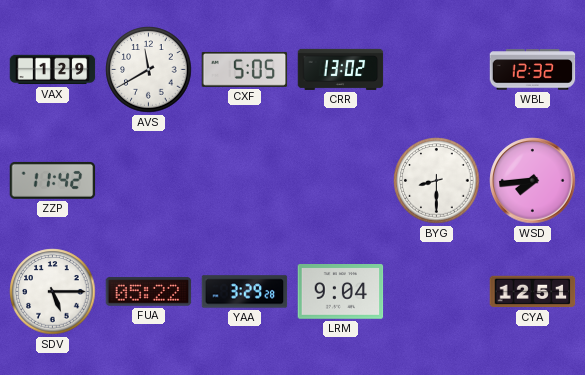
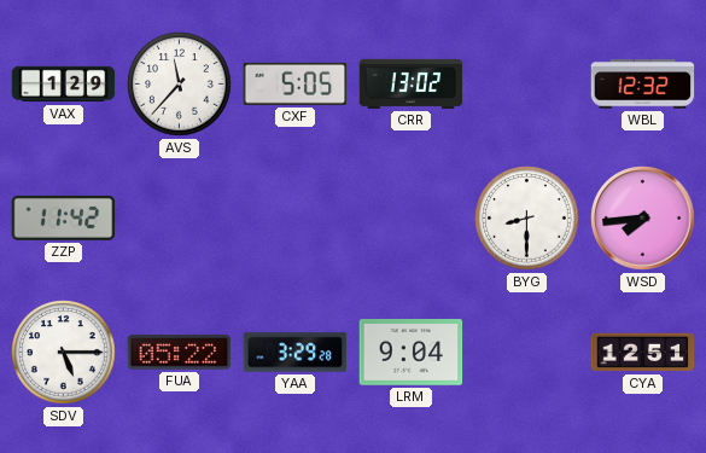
AVS: 11:40 -> 11:37 (180, 85)
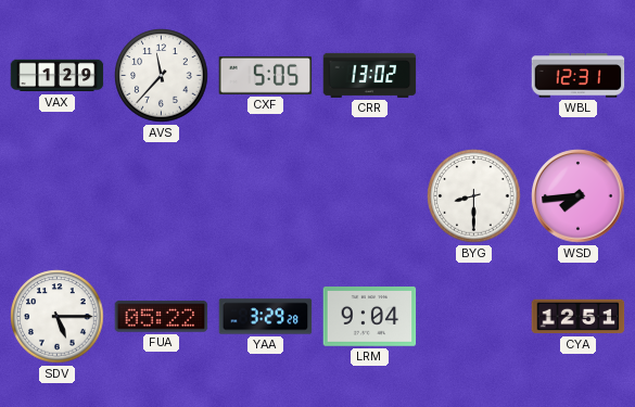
WBL: 12:32 -> 12:31 (579, 76)
ZZP: 11:42 -> none (64, 217)
